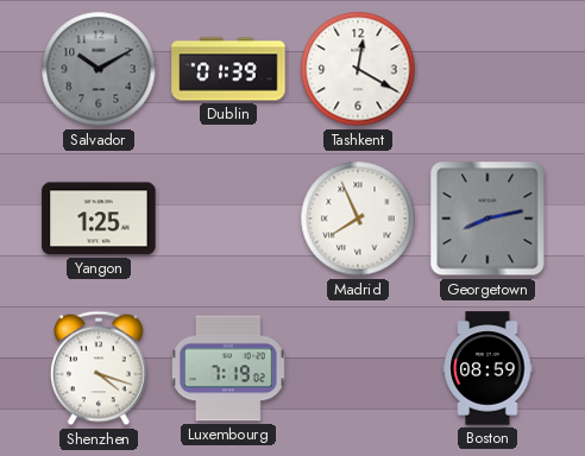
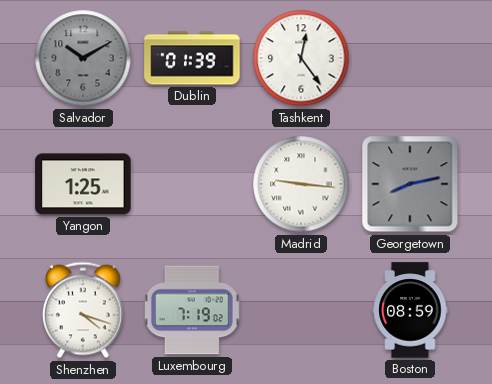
Tashkent: 12:20 -> 12:24 (301, 58)
Madrid: 7:56 -> 9:16 (301, 184)
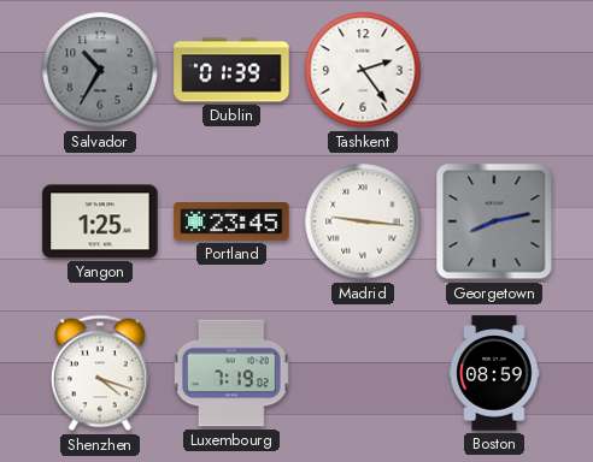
Salvador: 10:10 -> 10:35 (100, 70)
Tashkent: 12:24 -> 2:24 (363, 70)
Portland: none -> 23:45 (231, 223)
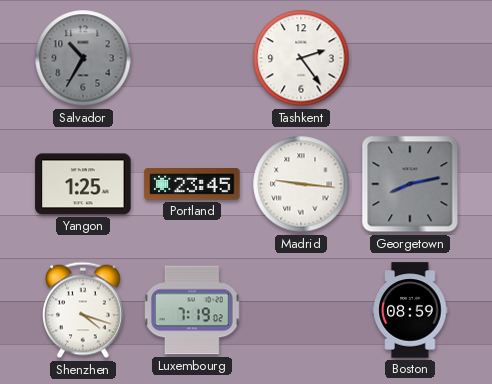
Dublin: 01:39 -> none (231, 70)
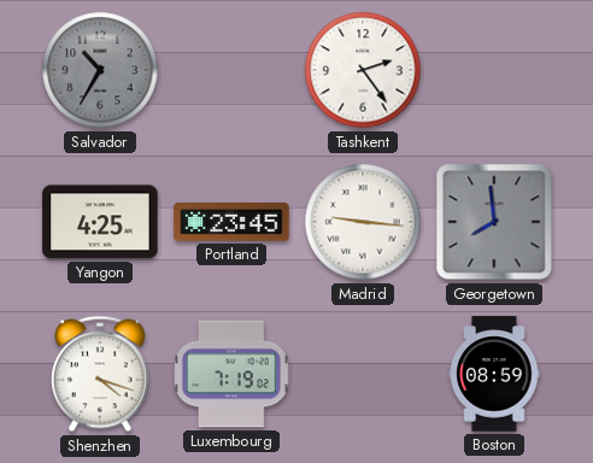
Yangon: 1:25 -> 4:25 (100, 222)
Georgetown: 8:13 -> 7:59 (494, 222)
